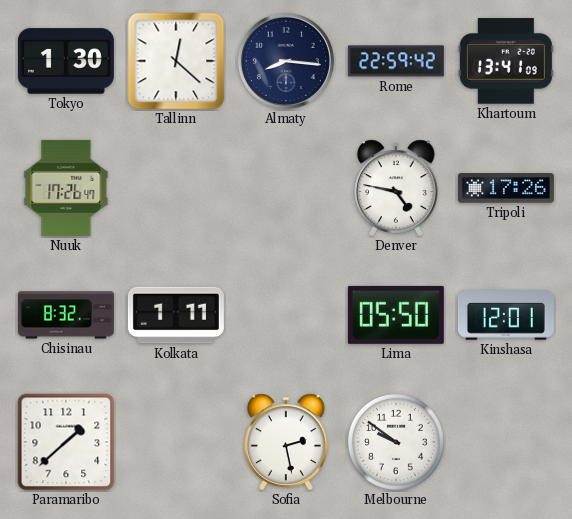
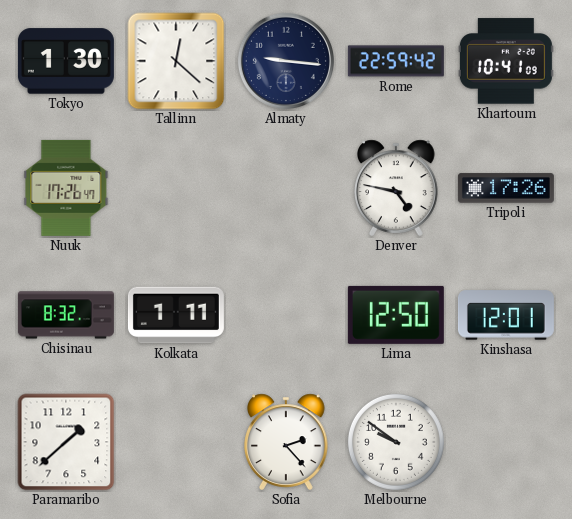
Almaty: 8:16 -> 9:16 (286, 61)
Khartoum: 13:41 -> 10:41 (506, 61)
Lima: 05:50 -> 12:50 (396, 315)
Sofia: 2:28 -> 2:23 (287, 442)
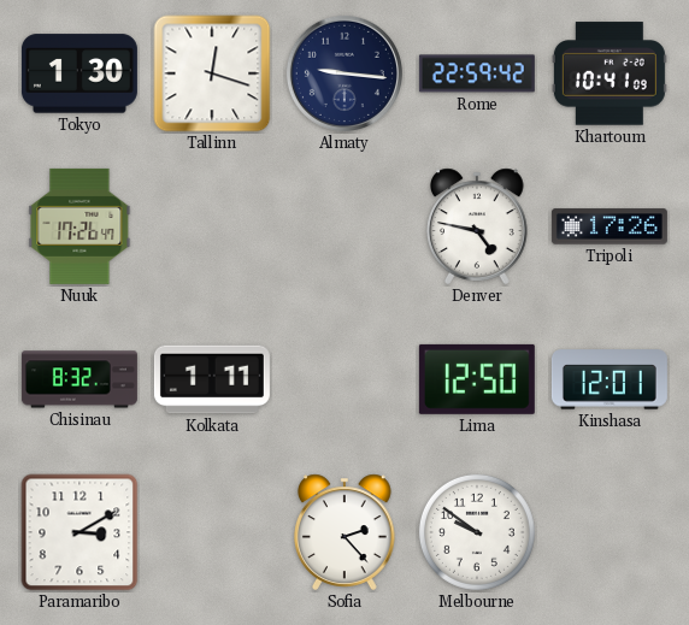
Tallinn: 12:22 -> 12:18 (212, 73)
Paramaribo: 1:38 -> 3:10 (79, 532)
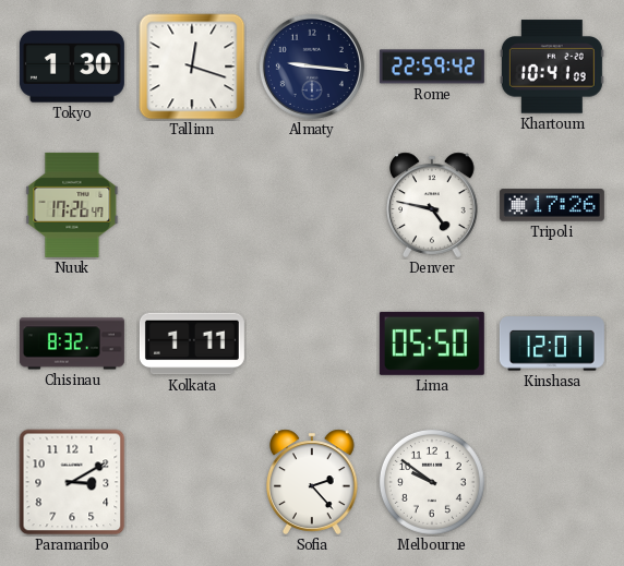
Lima: 12:50 -> 05:50 (432, 344)
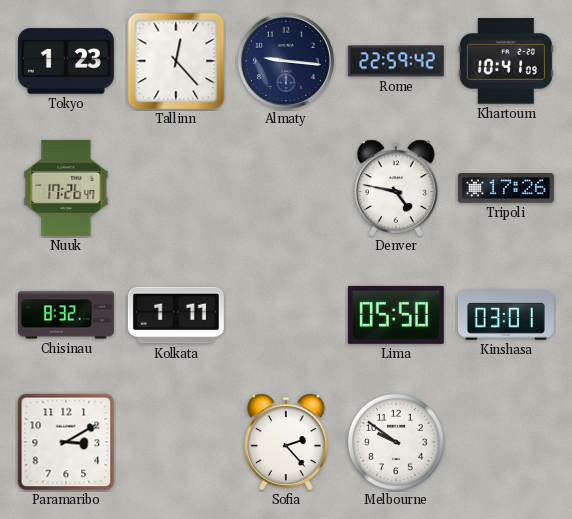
Tokyo: 1:30 -> 1:23 (66, 61)
Tallinn: 12:18 -> 12:23 (176, 61)
Kinshasa: 12:01 -> 03:01 (506, 315)
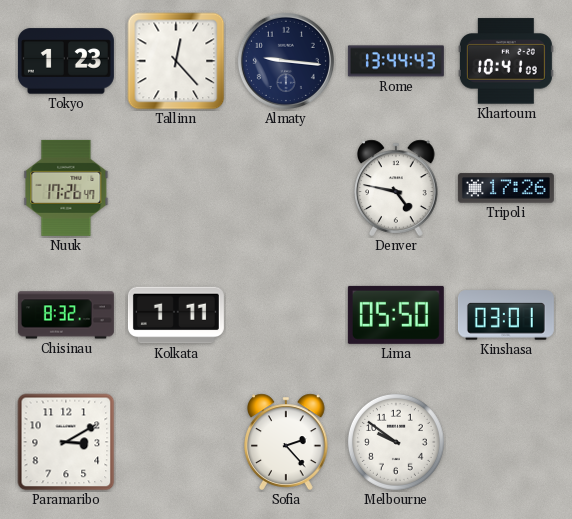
Rome: 22:59 -> 13:44 (396, 61)
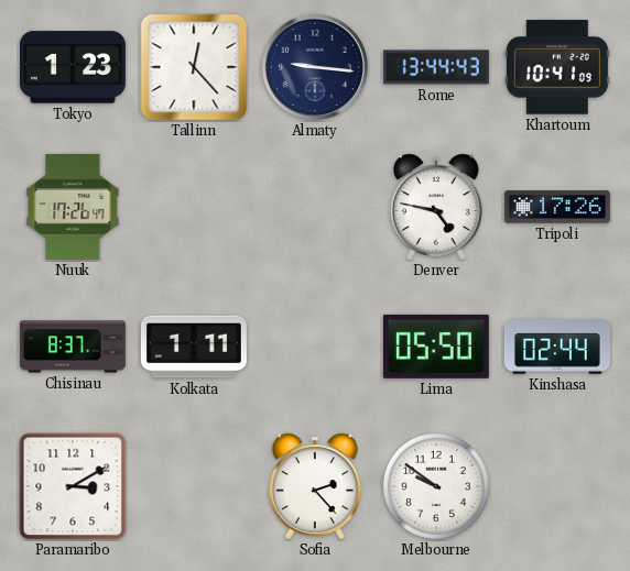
Chisinau: 8:32 -> 8:37 (73, 347)
Kinshasa: 03:01 -> 02:44 (557, 347)
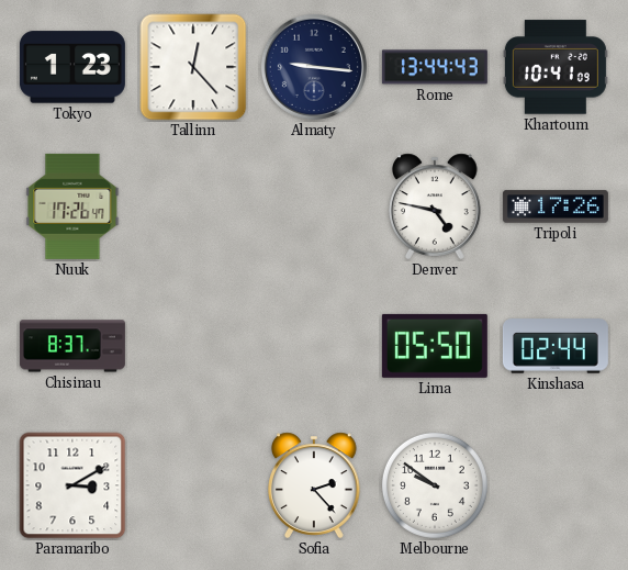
Kolkata: 1:11 -> none (194, 347)
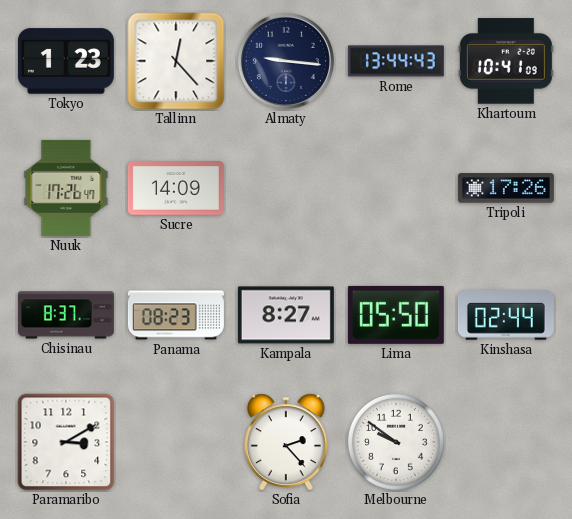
Sucre: none -> 14:09 (176, 189)
Denver: 4:47 -> none (436, 206)
Panama: none -> 08:23 (176, 315)
Kampala: none -> 8:27 (286, 315)
